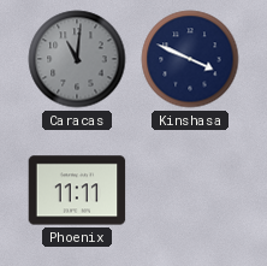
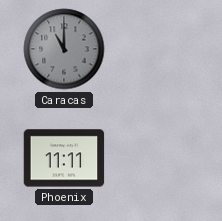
Caracas: 11:01 -> 11:00 (64, 49)
Kinshasa: 3:49 -> none (190, 59)
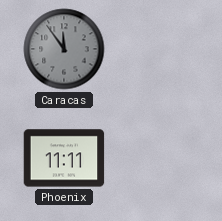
Caracas: 11:00 -> 11:54 (64, 49)
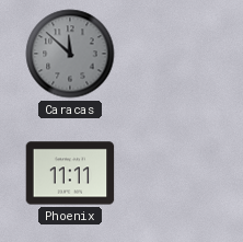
Caracas: 11:54 -> 11:52 (70, 54)
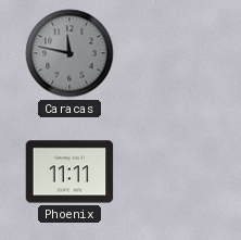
Caracas: 11:52 -> 11:47 (69, 53)
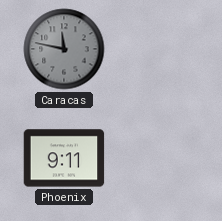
Phoenix: 11:11 -> 9:11 (64, 158)
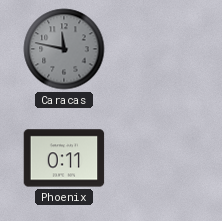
Phoenix: 9:11 -> 0:11 (64, 158)
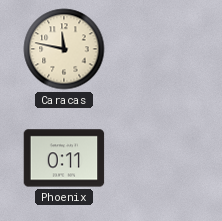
Caracas dial: grey -> cream (64, 49)
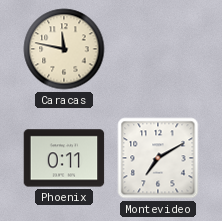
Montevideo: none -> 7:10 (158, 158)
